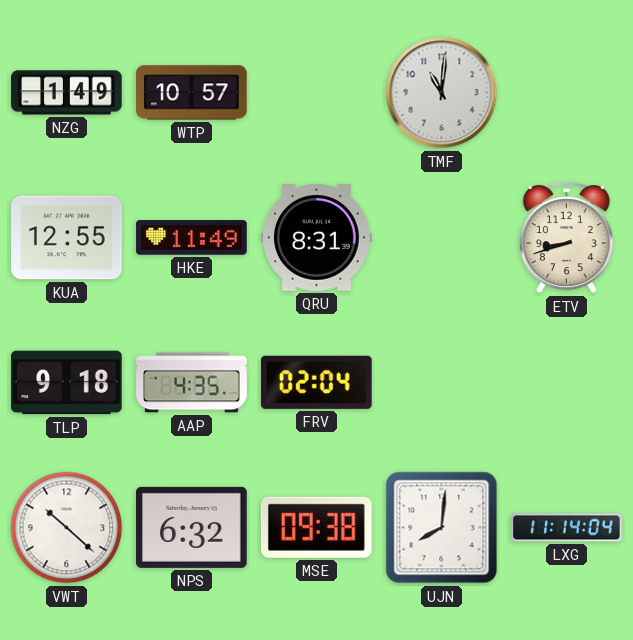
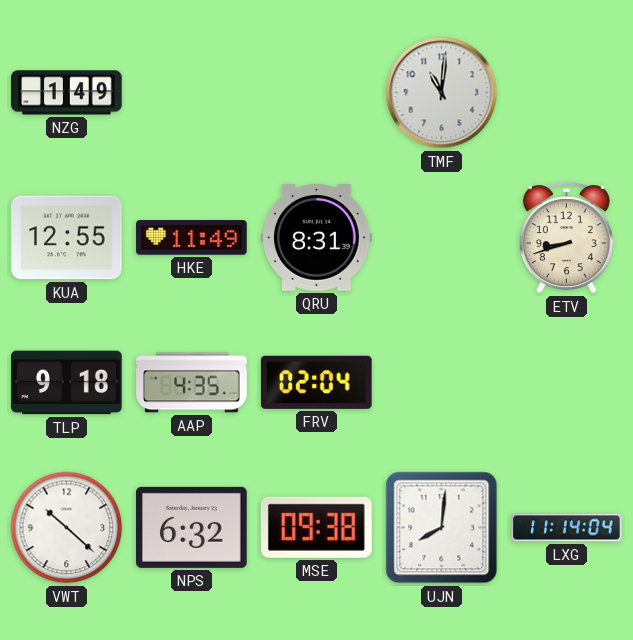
WTP: 10:57 -> none (192, 93)
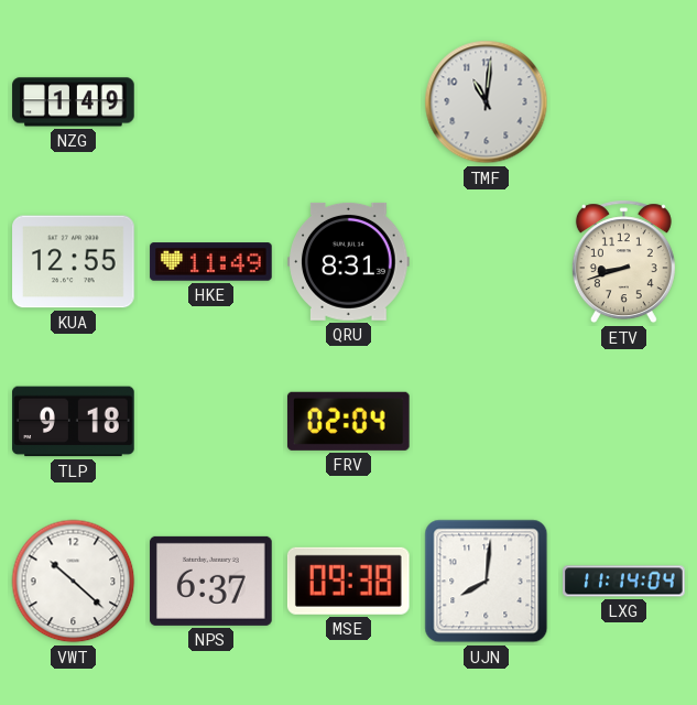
AAP: 4:35 -> none (192, 383)
NPS: 6:32 -> 6:37 (211, 581)
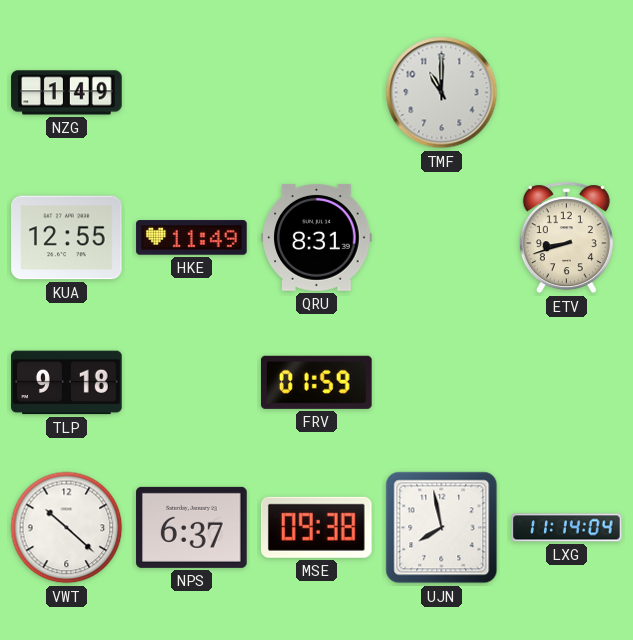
TMF: 11:01 -> 11:00 (442, 93)
FRV: 02:04 -> 01:59 (316, 382)
UJN: 8:01 -> 7:58 (442, 528)
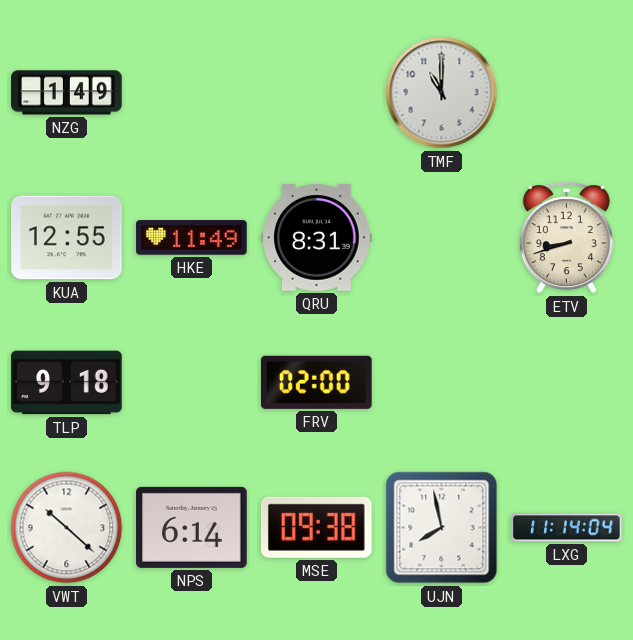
FRV: 01:59 -> 02:00 (316, 382)
NPS: 6:37 -> 6:14 (192, 527)
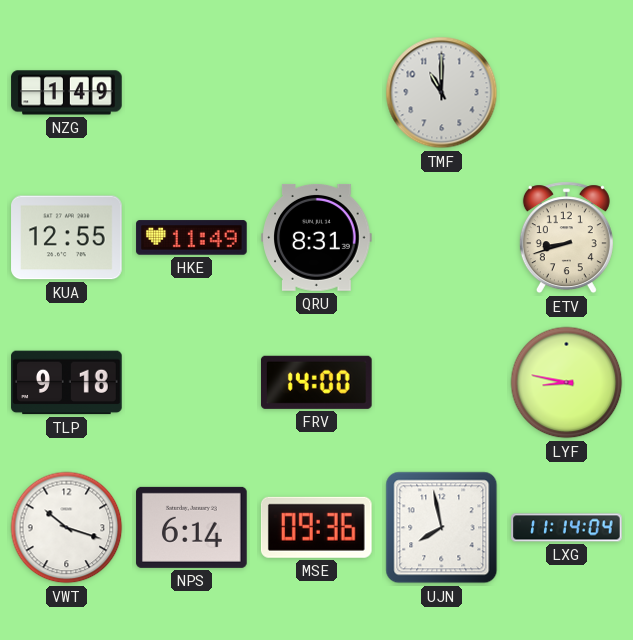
FRV: 02:00 -> 14:00 (316, 382)
LYF: none -> 8:47 (567, 383)
VWT: 10:22 -> 10:18 (67, 528)
MSE: 09:38 -> 09:36 (316, 527)
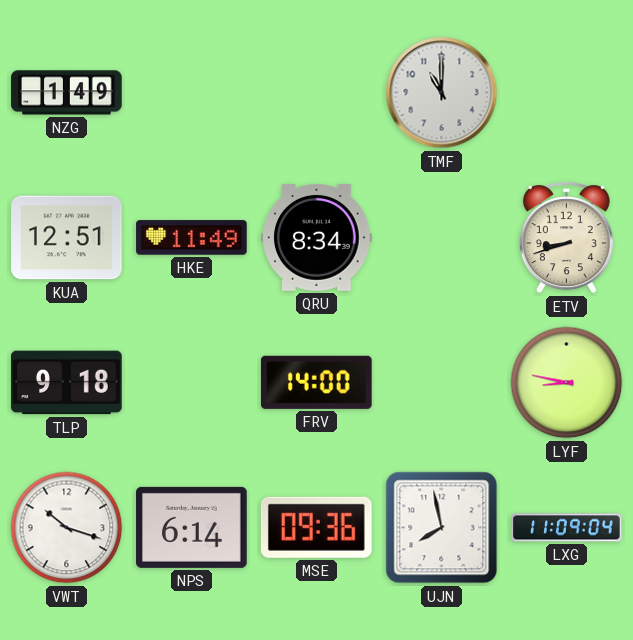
KUA: 12:55 -> 12:51 (67, 238)
QRU: 8:31 -> 8:34 (317, 237)
LXG: 11:14 -> 11:09 (567, 528)
